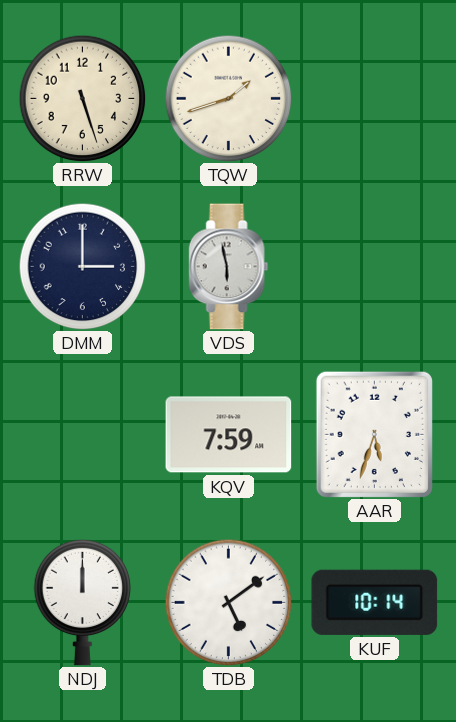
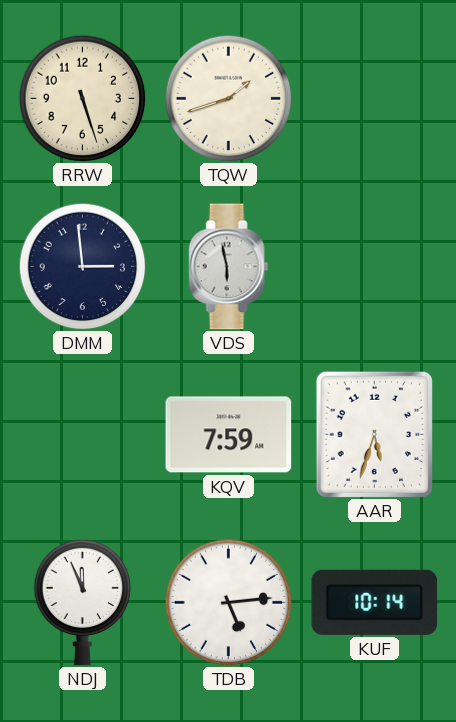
DMM: 3:00 -> 2:59 (82, 266)
NDJ: 12:00 -> 11:56 (83, 602)
TDB: 5:09 -> 5:14 (228, 602)
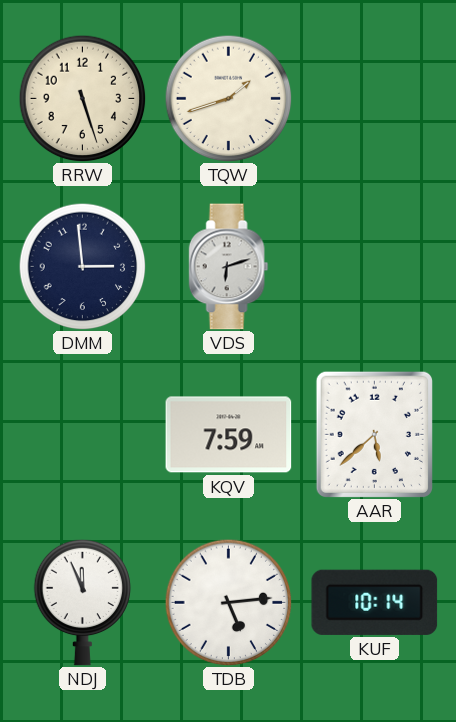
VDS: 5:58 -> 6:12 (229, 267)
AAR: 5:33 -> 5:38 (374, 434)
